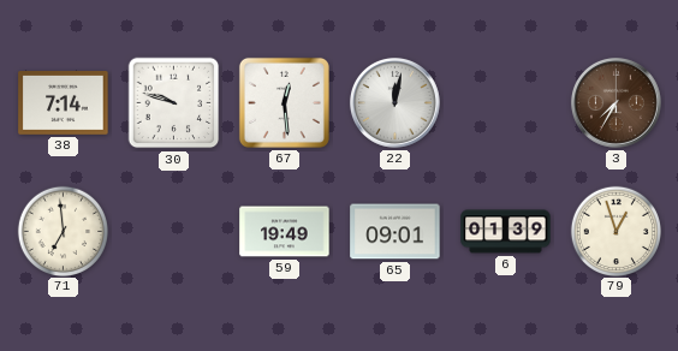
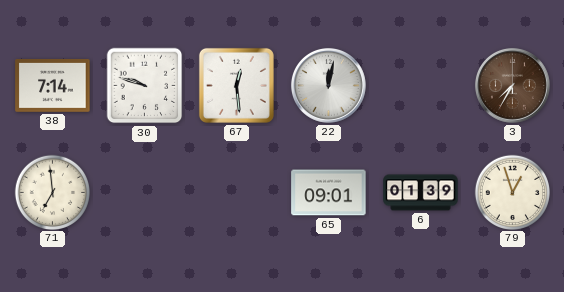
59: 19:49 -> none (285, 232)
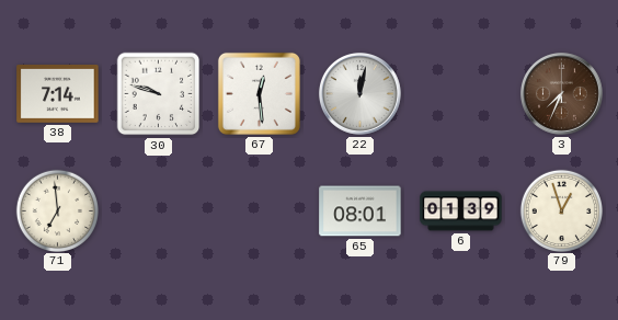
3: 7:35 -> 7:34 (562, 94)
65: 09:01 -> 08:01 (360, 212)
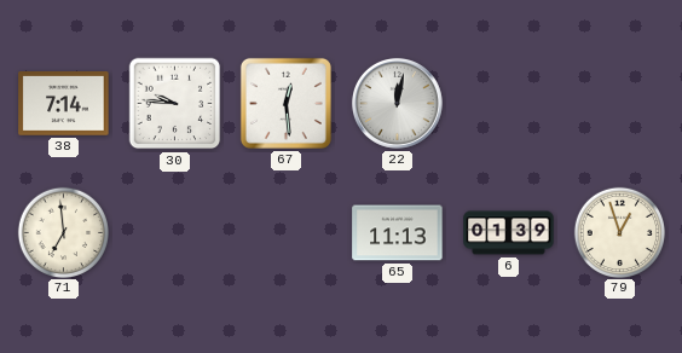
30: 9:48 -> 9:46 (175, 104)
3: 7:34 -> none (562, 94)
65: 08:01 -> 11:13 (398, 233)
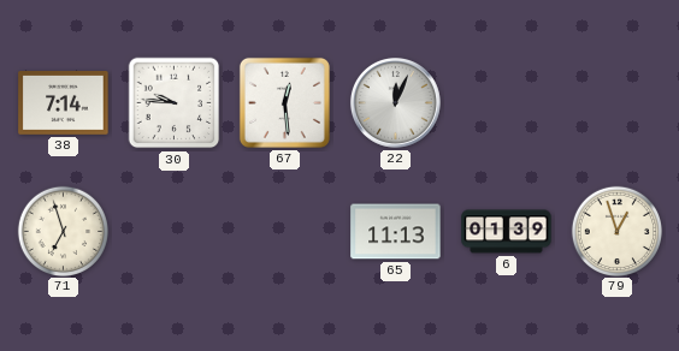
22: 12:02 -> 12:04 (396, 103)
71: 6:59 -> 6:57 (63, 231)
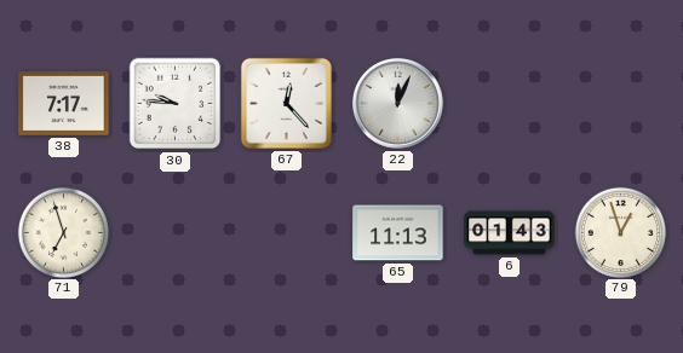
38: 7:14 -> 7:17 (64, 104)
67: 12:29 -> 12:23 (286, 103)
6: 01:39 -> 01:43 (510, 233)
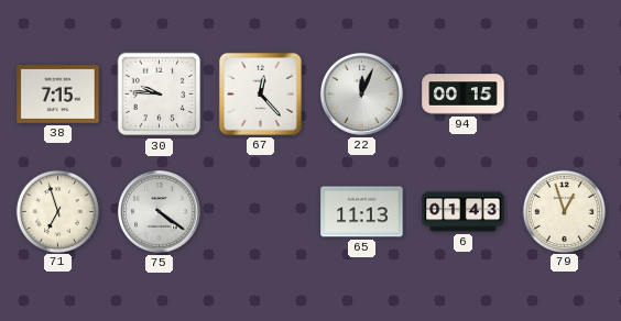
38: 7:17 -> 7:15 (58, 95)
94: none -> 00:15 (464, 95)
75: none -> 4:21 (160, 212)
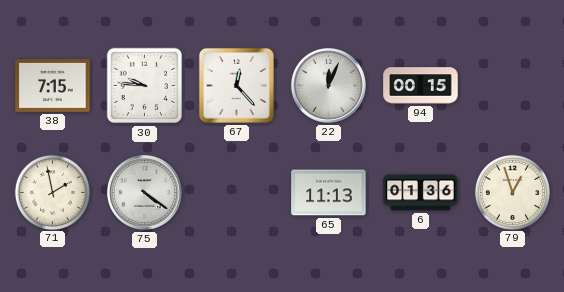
71: 6:57 -> 1:58 (52, 192)
6: 01:43 -> 01:36 (421, 193)
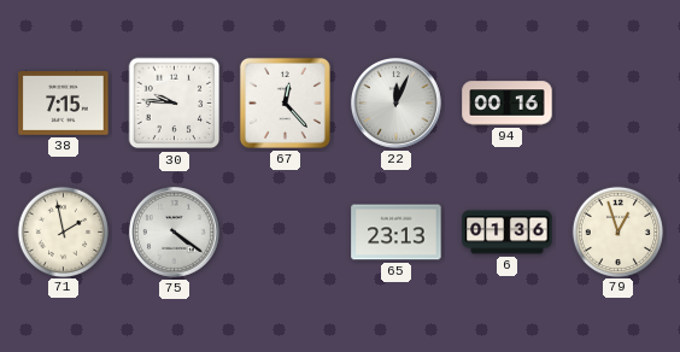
94: 00:15 -> 00:16 (508, 104)
65: 11:13 -> 23:13 (397, 233)
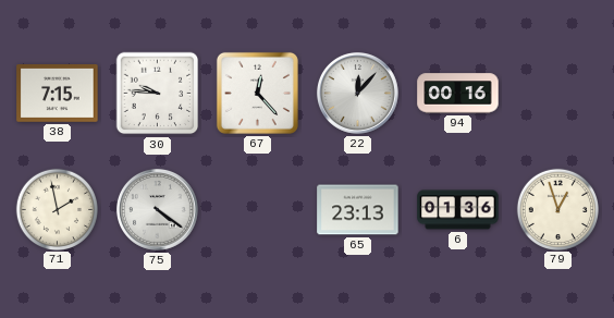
22: 12:04 -> 12:07 (358, 94)
